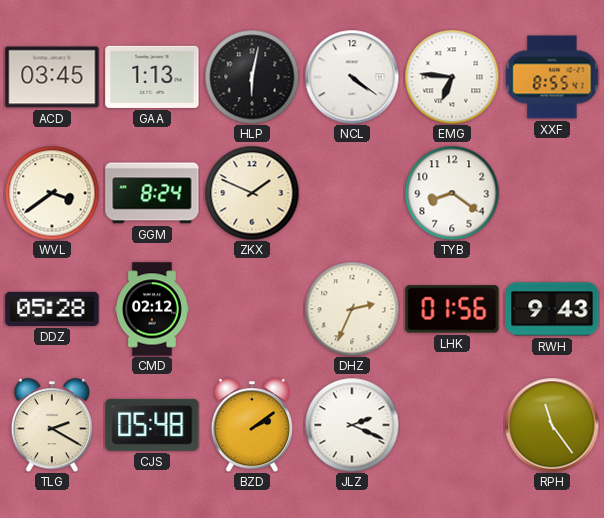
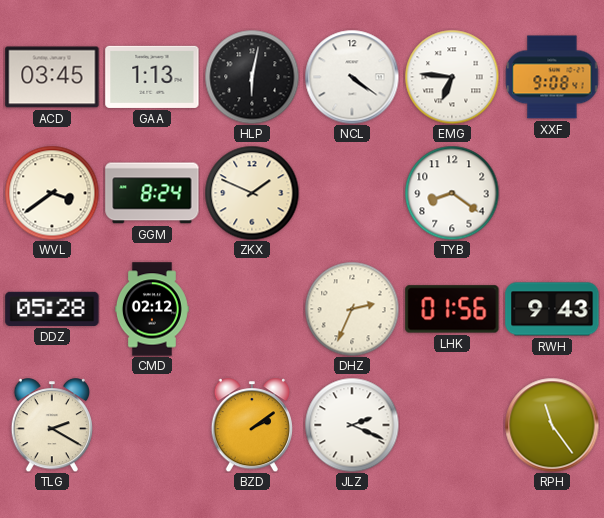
XXF: 8:55 -> 9:08 (552, 77)
CJS: 05:48 -> none (152, 425)
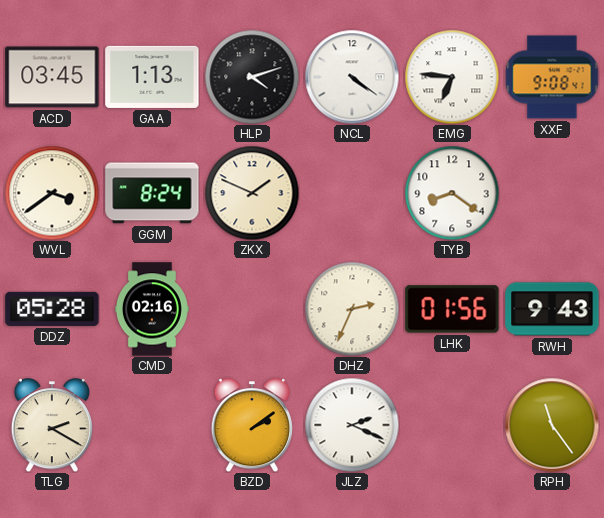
HLP: 6:02 -> 4:12 (252, 77)
CMD: 02:12 -> 02:16 (152, 309)
